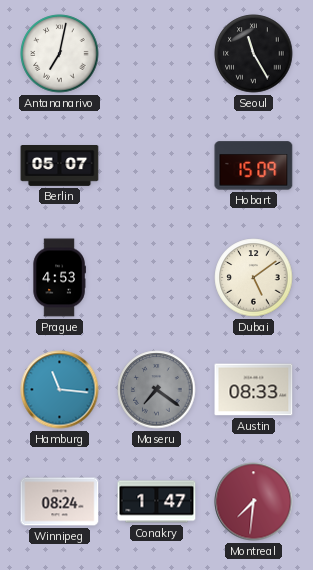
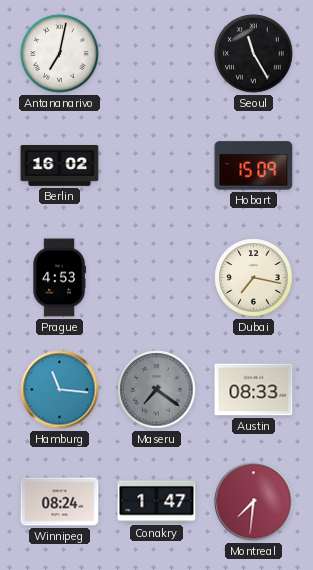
Berlin: 05:07 -> 16:02 (60, 166)
Dubai: 5:09 -> 7:17 (254, 278)
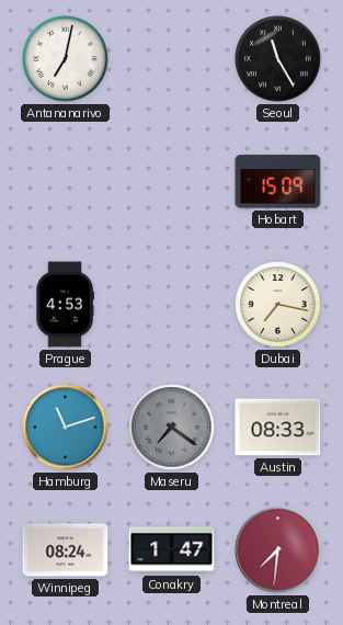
Berlin: 16:02 -> none (60, 166)
Hamburg: 11:16 -> 11:12 (66, 428)
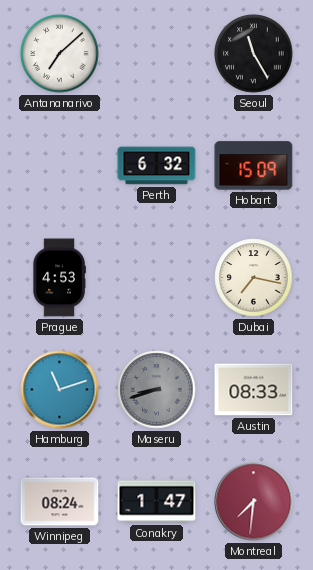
Antananarivo: 7:02 -> 7:08 (60, 54)
Perth: none -> 6:32 (157, 166)
Maseru: 7:21 -> 8:42 (157, 390)
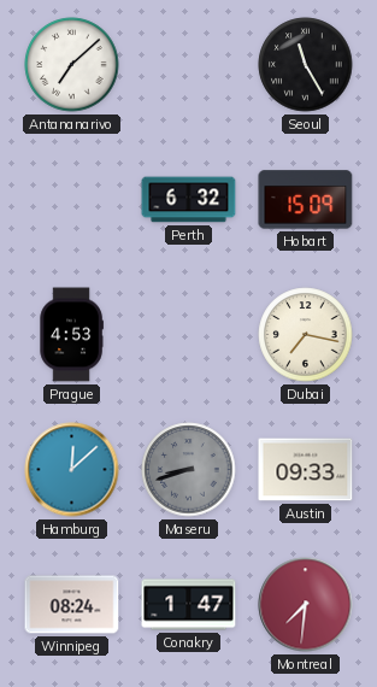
Hamburg: 11:12 -> 12:08 (72, 470)
Austin: 08:33 -> 09:33 (306, 470)
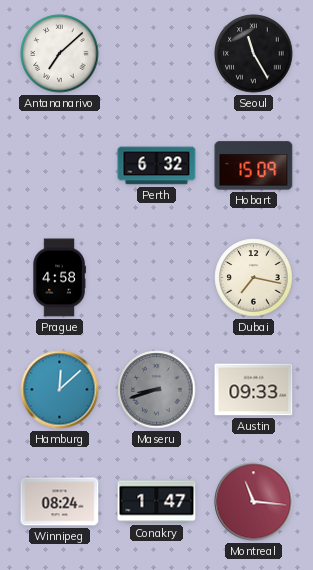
Prague: 4:53 -> 4:58 (59, 278)
Montreal: 7:31 -> 11:16 (254, 502)
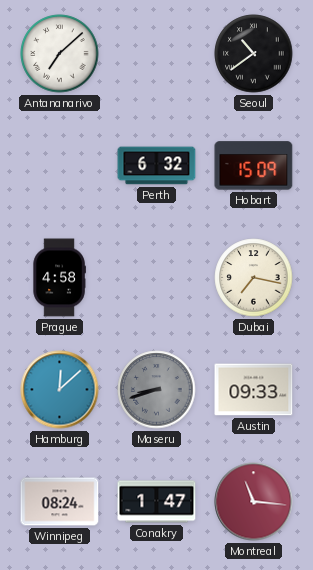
Seoul: 11:25 -> 10:39 (254, 54)
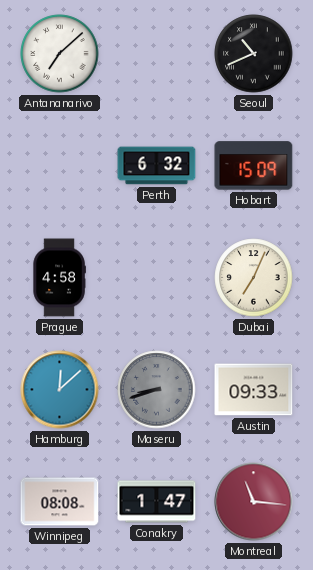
Seoul: 10:39 -> 10:41 (254, 54)
Dubai: 7:17 -> 7:04 (254, 278)
Winnipeg: 08:24 -> 08:08 (60, 502)
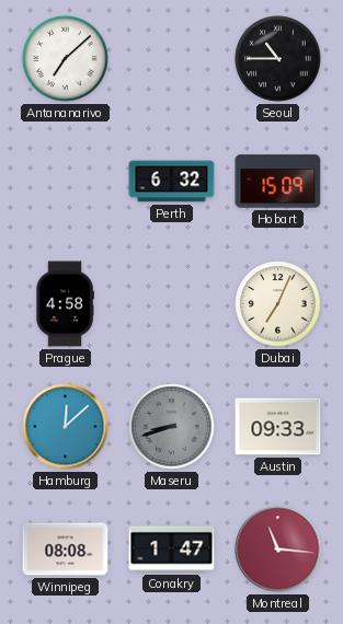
Seoul: 10:41 -> 10:45 (278, 59)
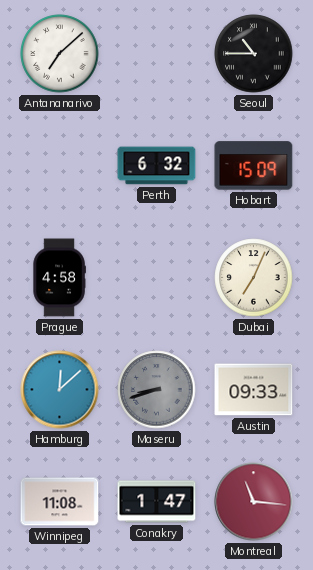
Winnipeg: 08:08 -> 11:08 (60, 502)
